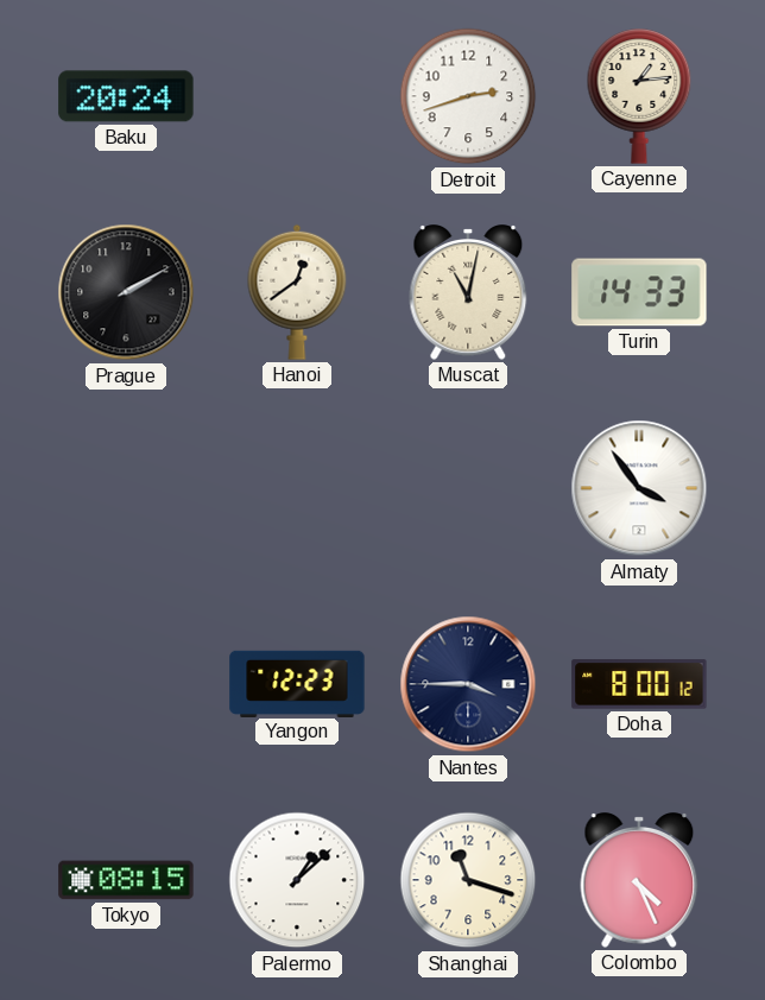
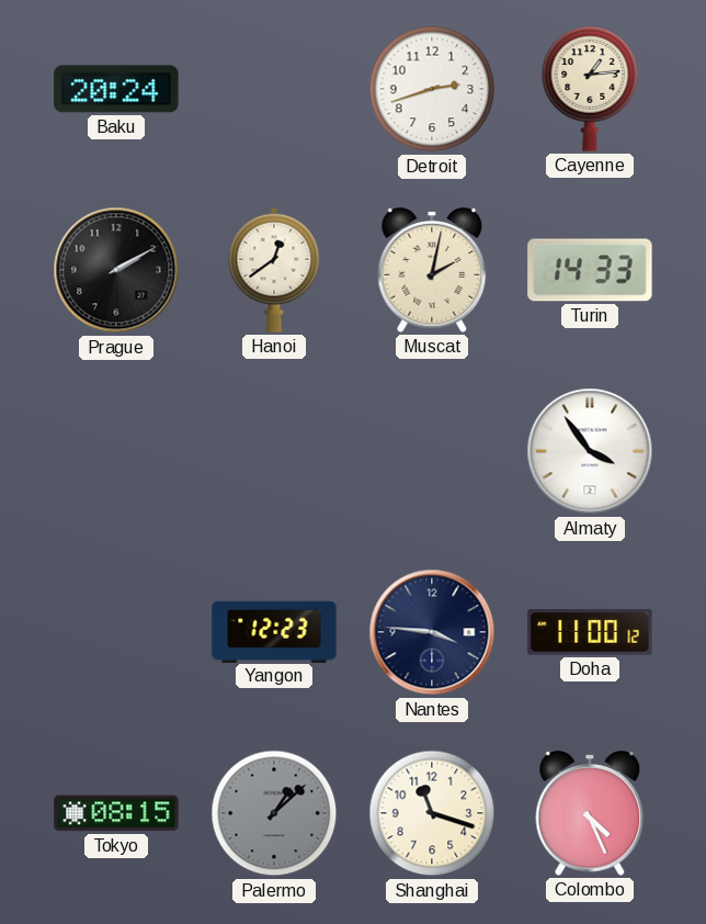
Muscat: 11:02 -> 2:02 (432, 271)
Nantes: 3:45 -> 3:46 (432, 632)
Doha: 8:00 -> 11:00 (590, 632)
Palermo dial: white -> grey (274, 813)
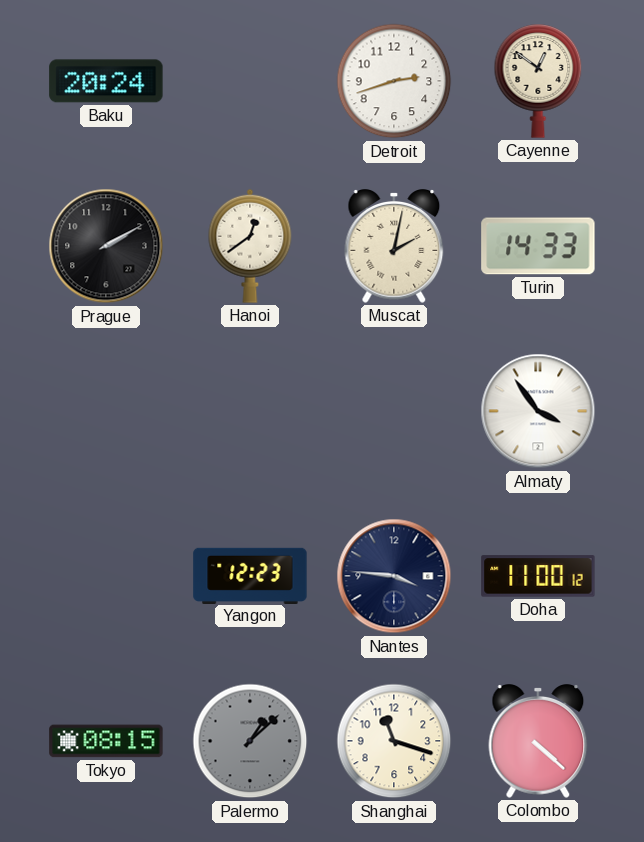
Cayenne: 1:14 -> 12:51 (538, 81)
Colombo: 4:26 -> 4:22 (538, 742)
